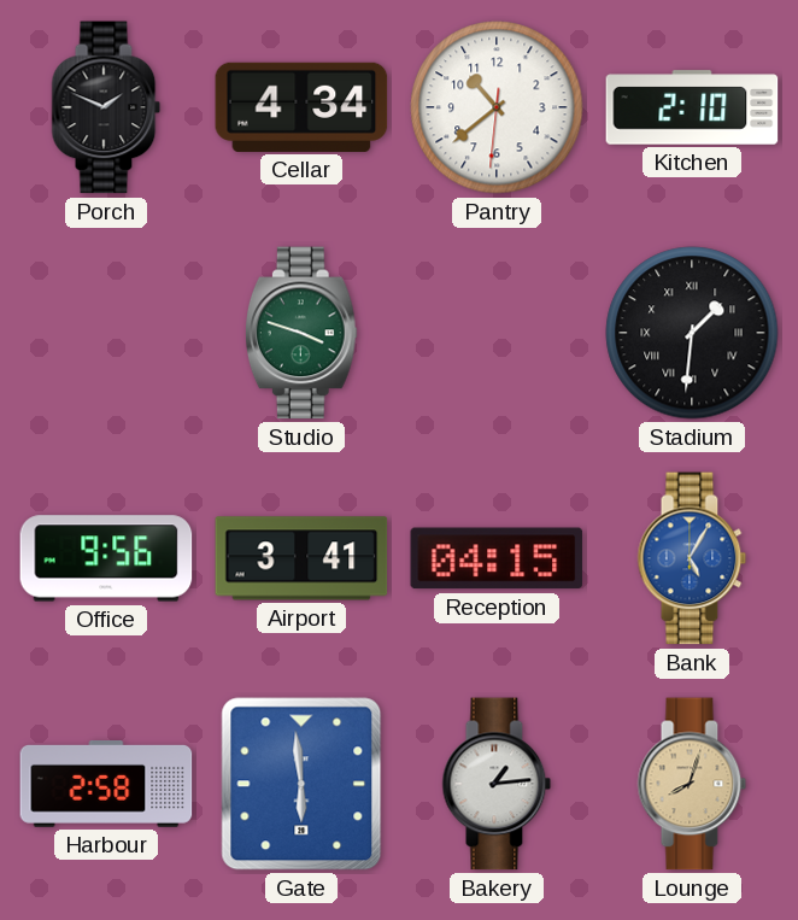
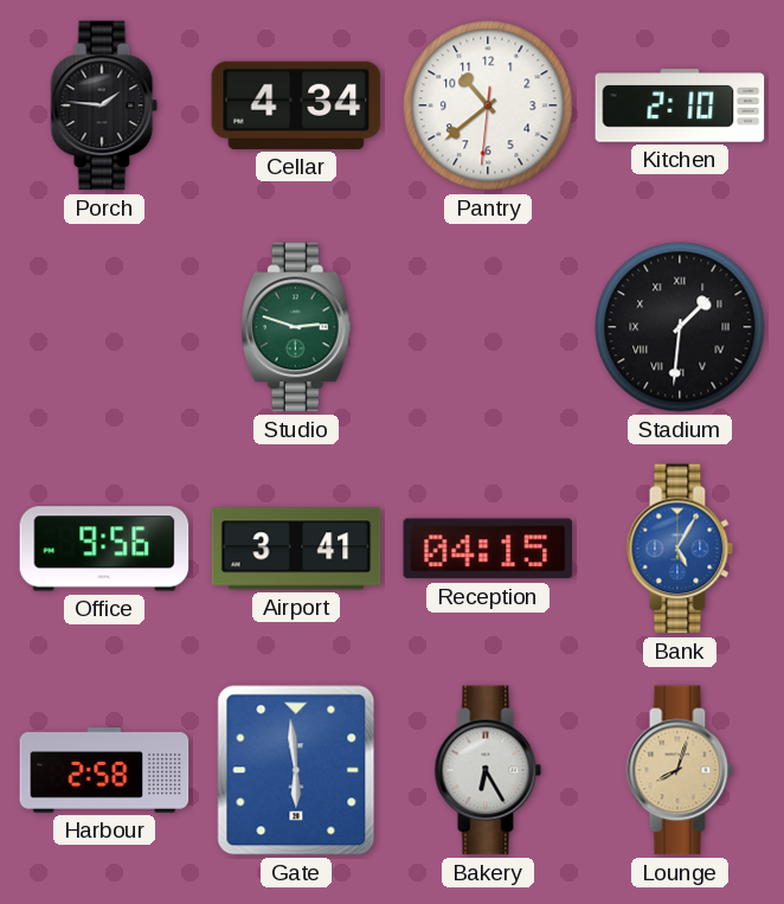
Porch: 1:49 -> 1:46 (104, 105)
Studio: 3:48 -> 2:48 (296, 327)
Bakery: 1:14 -> 6:25 (488, 770)
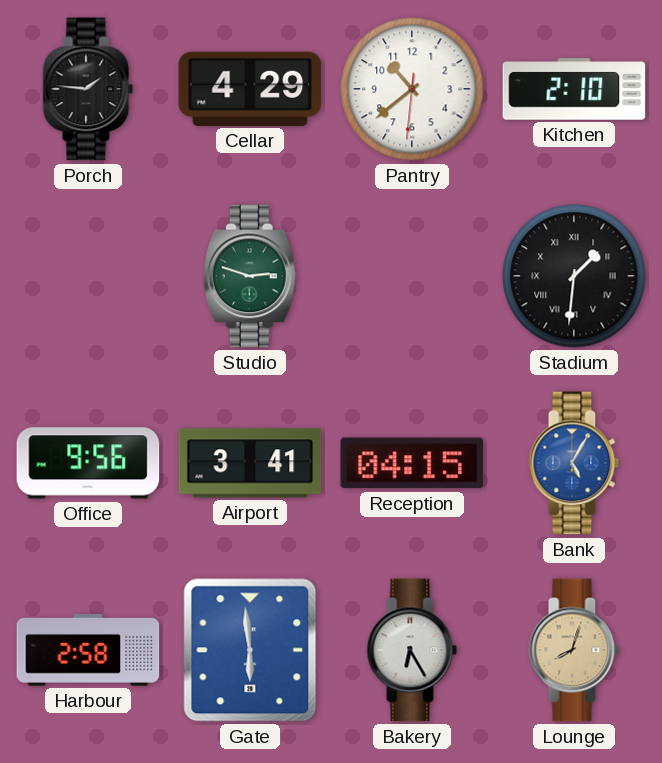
Cellar: 4:34 -> 4:29 (250, 89)
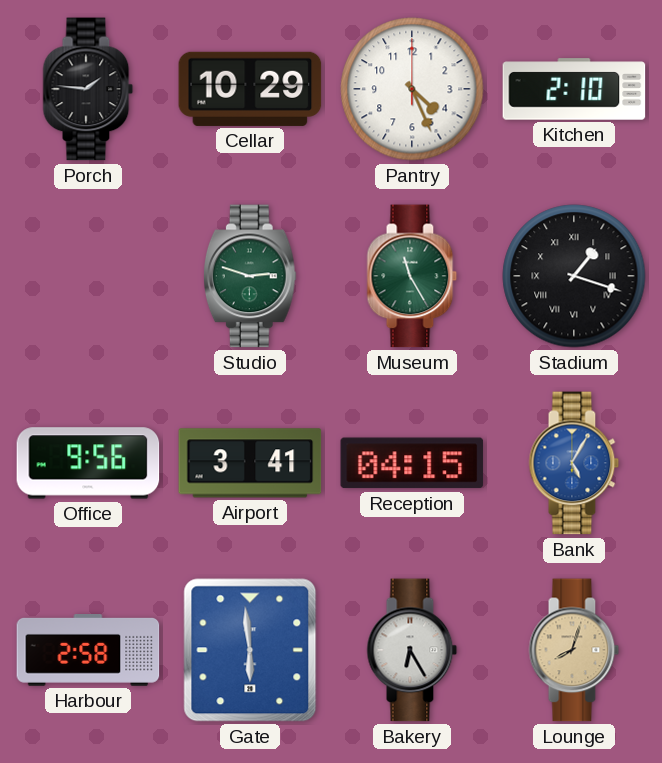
Cellar: 4:29 -> 10:29 (250, 89)
Pantry: 10:38 -> 4:26 (412, 89)
Museum: none -> 11:25 (412, 276)
Stadium: 1:31 -> 1:18 (574, 276)
